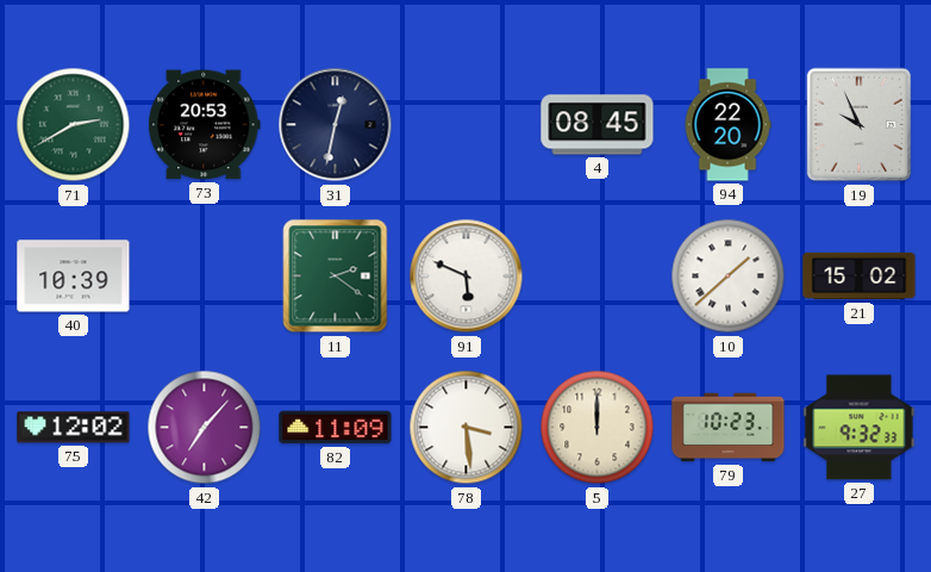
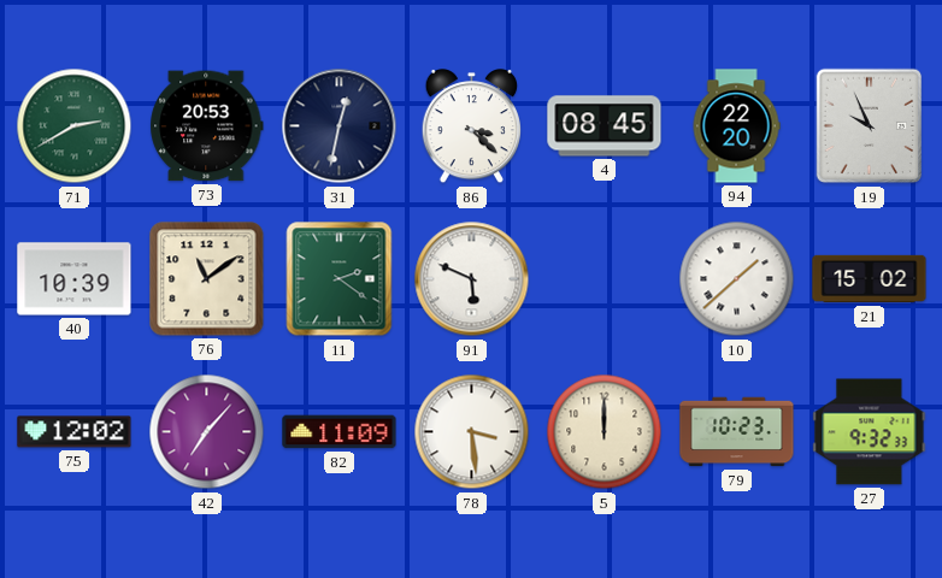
86: none -> 3:22 (471, 128)
76: none -> 11:09 (207, 279)
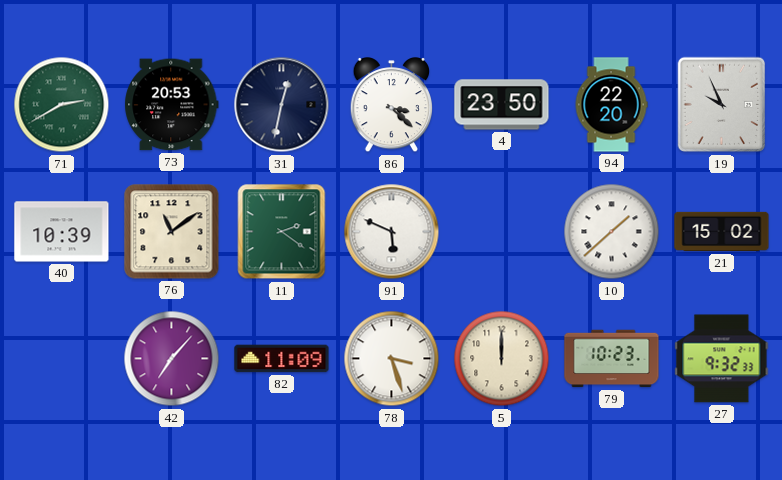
4: 08:45 -> 23:50 (502, 105)
75: 12:02 -> none (75, 432)
78: 3:29 -> 3:27 (392, 359)
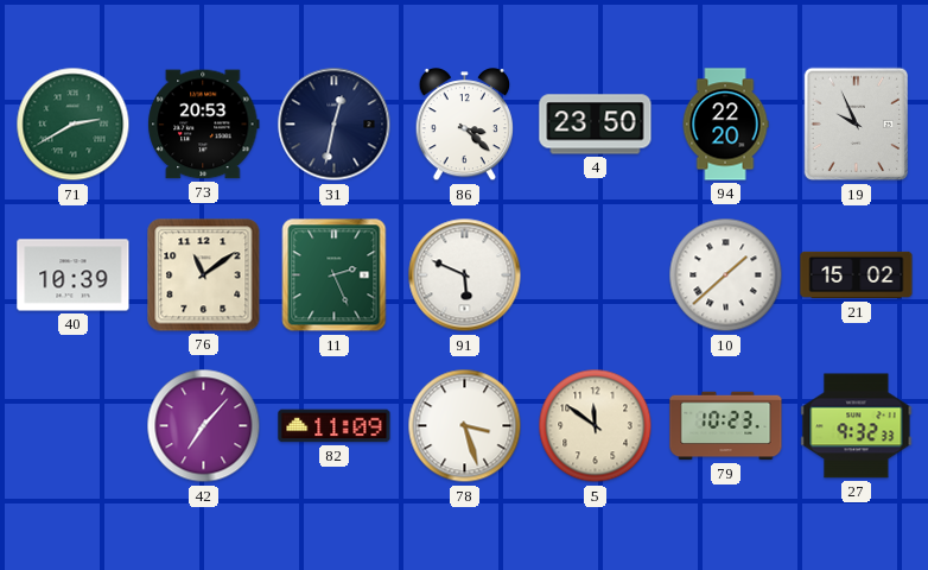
11: 2:21 -> 2:26 (335, 275)
5: 12:00 -> 11:51 (596, 426)
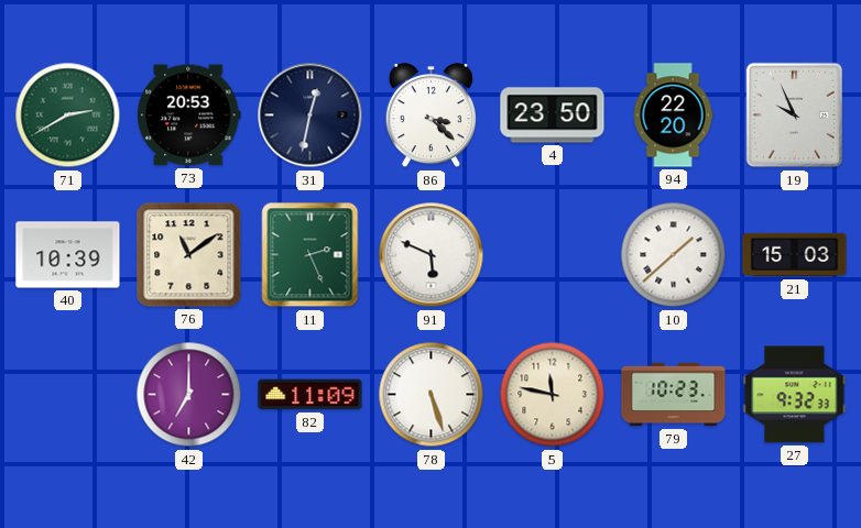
21: 15:02 -> 15:03 (795, 255)
42: 7:07 -> 7:00 (189, 395)
78: 3:27 -> 5:27 (432, 395)
5: 11:51 -> 11:47 (553, 395)
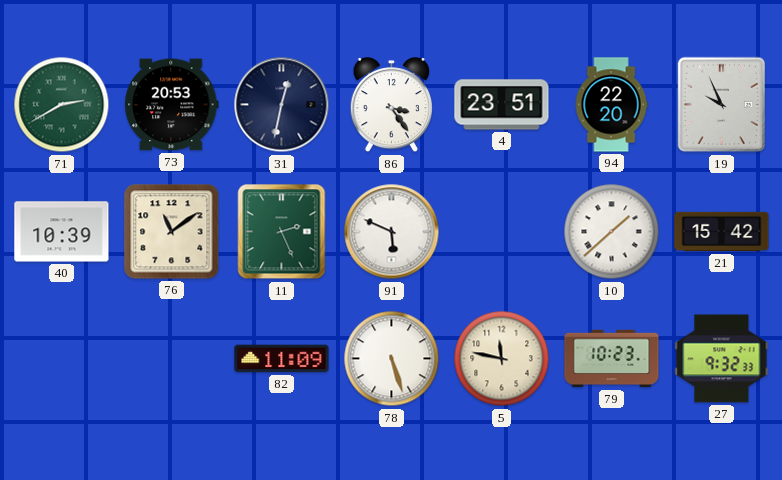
86: 3:22 -> 3:24 (391, 106)
4: 23:50 -> 23:51 (502, 105)
21: 15:03 -> 15:42 (722, 232)
42: 7:00 -> none (189, 395)
